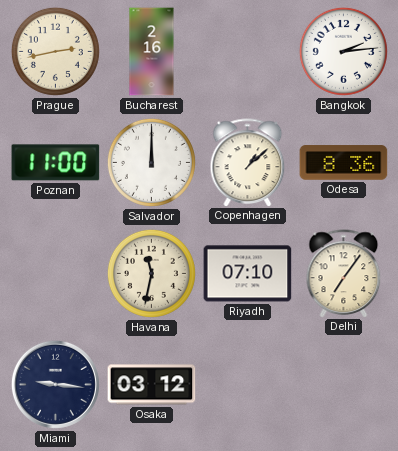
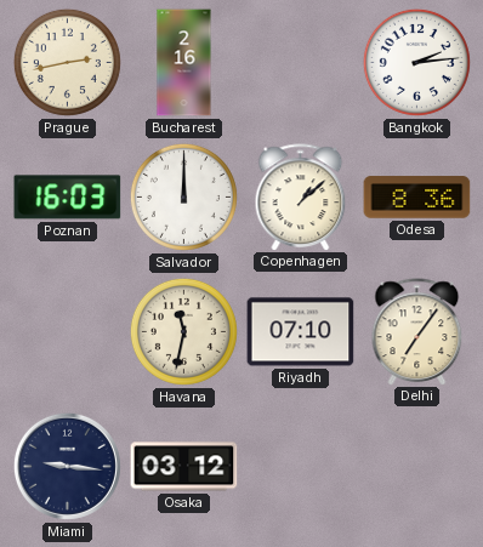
Poznan: 11:00 -> 16:03 (68, 198)
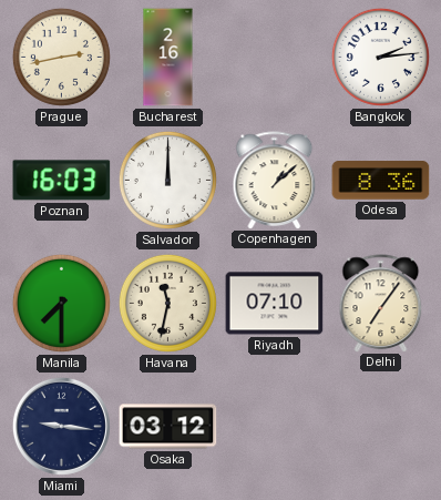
Manila: none -> 7:30 (61, 303)
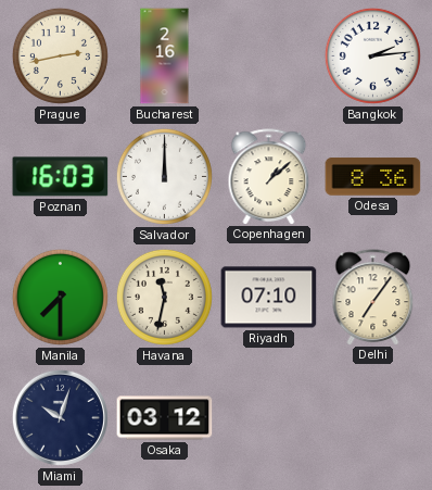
Miami: 9:16 -> 10:03 (60, 417)
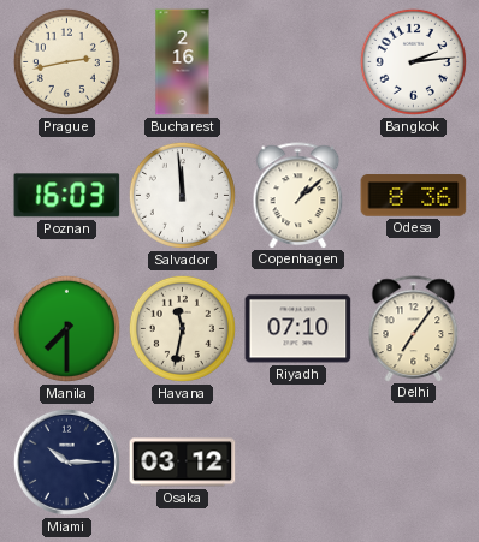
Salvador: 12:00 -> 11:59 (182, 195)
Miami: 10:03 -> 10:15 (66, 461)
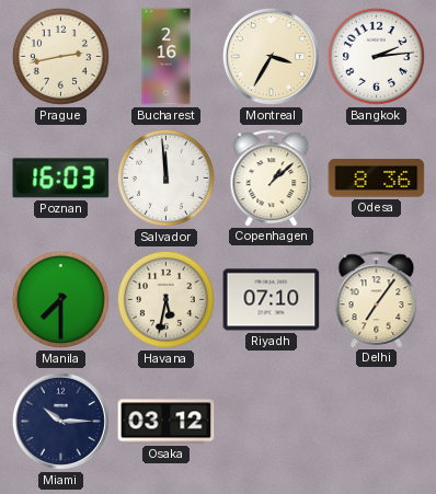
Montreal: none -> 3:35 (271, 56)
Havana: 11:32 -> 5:32 (165, 299)
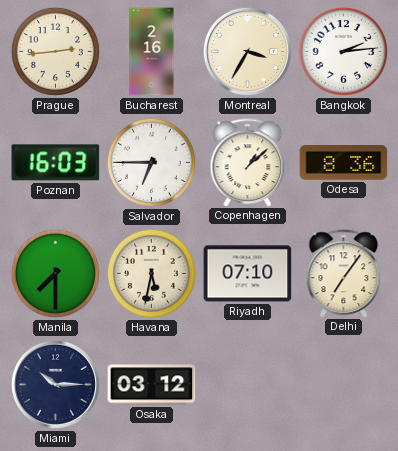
Prague: 2:43 -> 2:44 (55, 51)
Salvador: 11:59 -> 6:45 (151, 162)
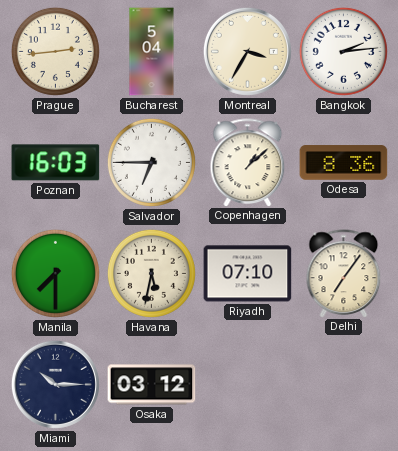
Bucharest: 2:16 -> 5:04 (152, 52)
